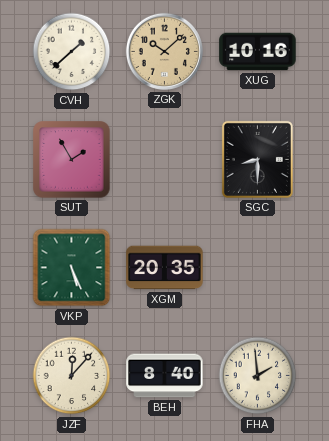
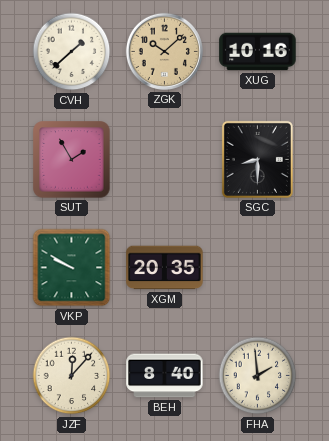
VKP: 5:26 -> 9:50 (72, 268)
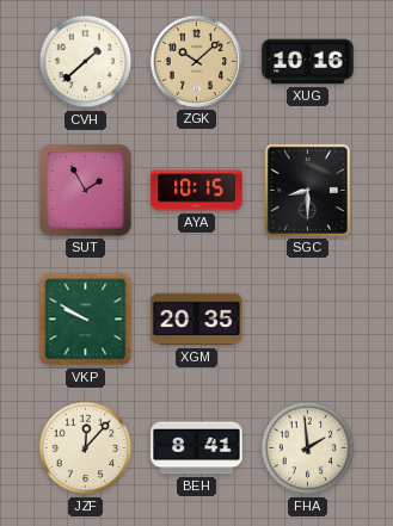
AYA: none -> 10:15 (197, 191)
BEH: 8:40 -> 8:41 (197, 448)
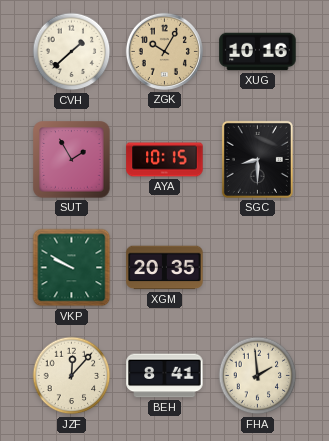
ZGK: 10:08 -> 10:05 (164, 51)
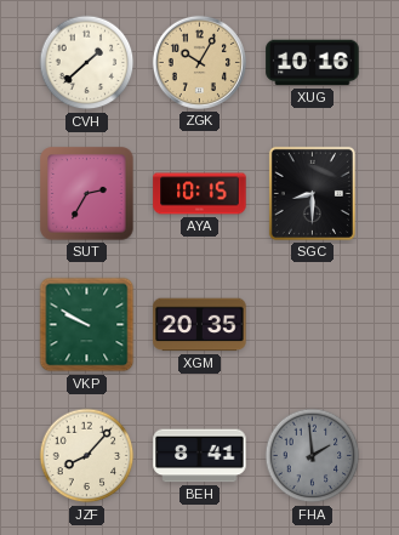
SUT: 1:55 -> 2:35 (87, 194)
JZF: 12:07 -> 8:07 (87, 456)
FHA dial: cream -> grey (313, 456)
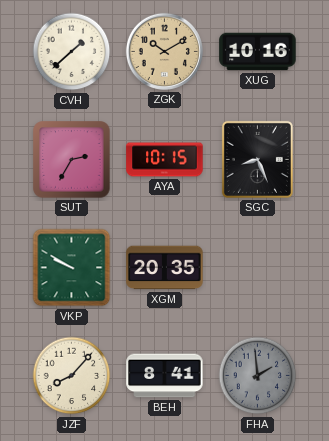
ZGK: 10:05 -> 10:10 (164, 51)
SGC: 8:30 -> 8:26 (257, 159)
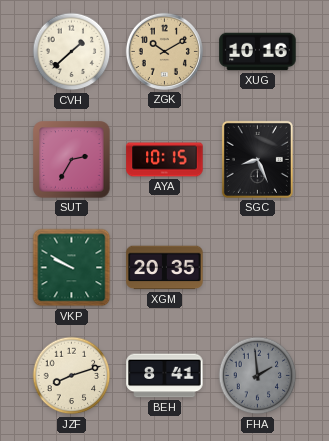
JZF: 8:07 -> 8:12 (72, 376)
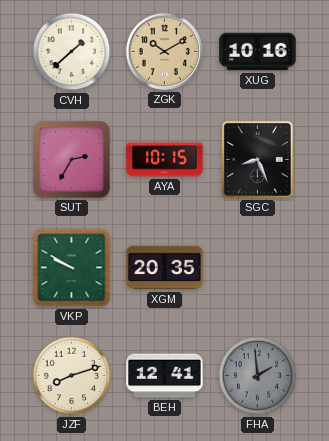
BEH: 8:41 -> 12:41 (165, 376)
